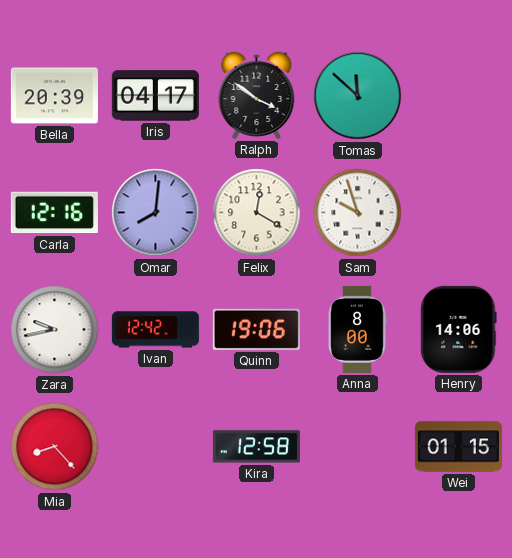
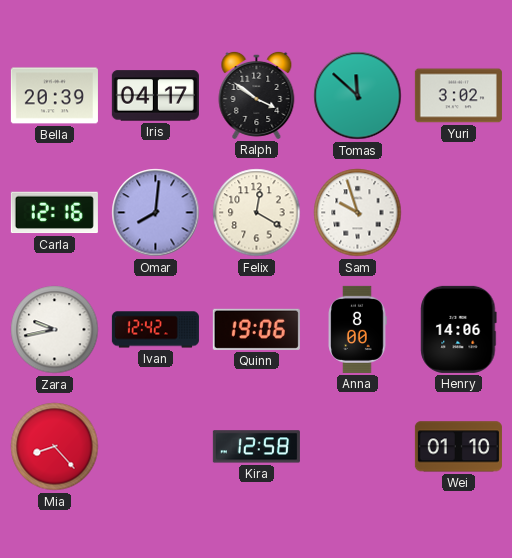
Yuri: none -> 3:02 (458, 96)
Wei: 01:15 -> 01:10 (458, 447)
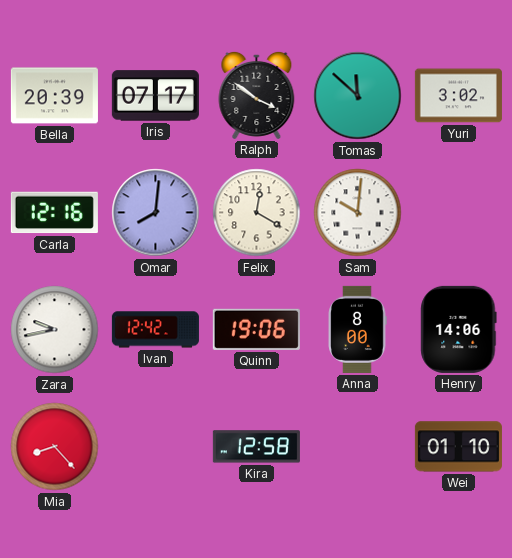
Iris: 04:17 -> 07:17 (155, 96)
Sam: 9:57 -> 10:01 (358, 213)
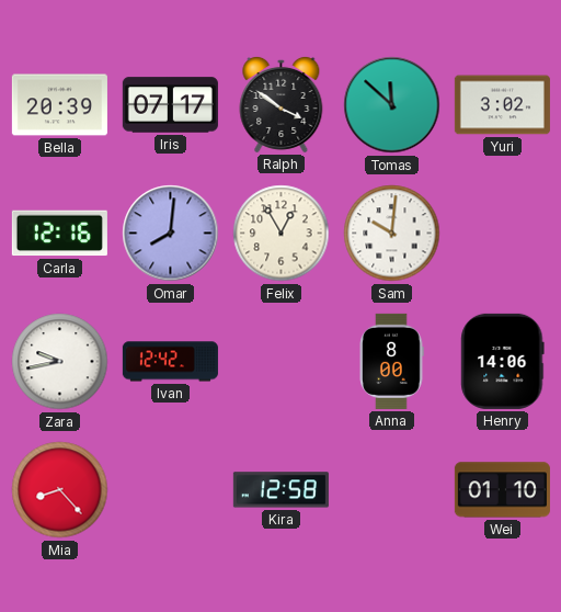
Felix: 12:20 -> 12:55 (282, 234)
Quinn: 19:06 -> none (256, 329)
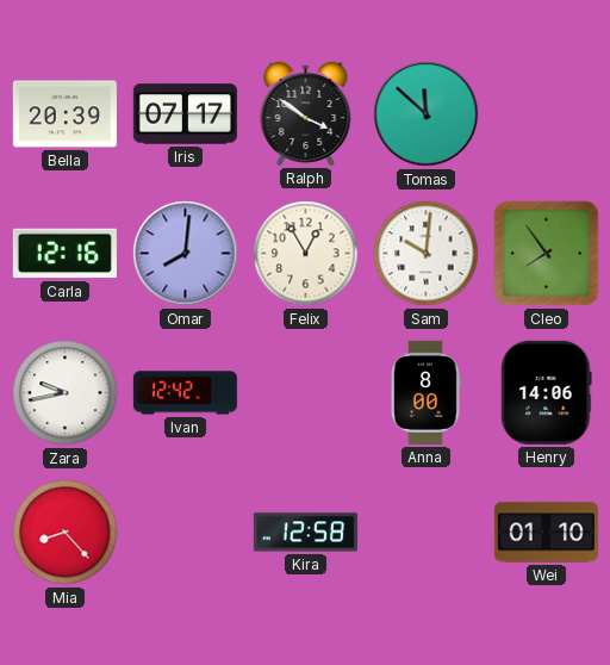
Yuri: 3:02 -> none (502, 105)
Cleo: none -> 7:54 (547, 254)
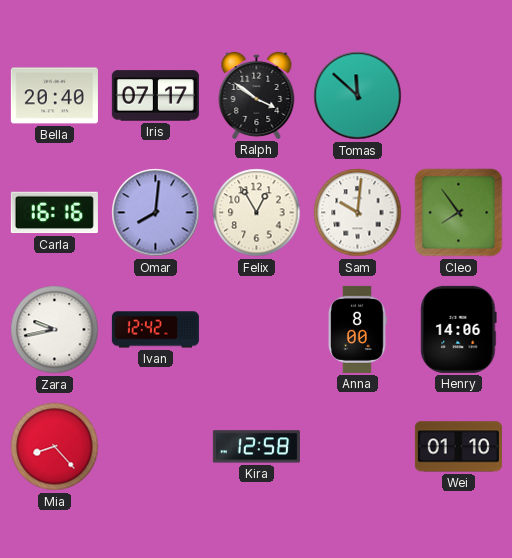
Bella: 20:39 -> 20:40 (54, 96)
Carla: 12:16 -> 16:16 (54, 213)
